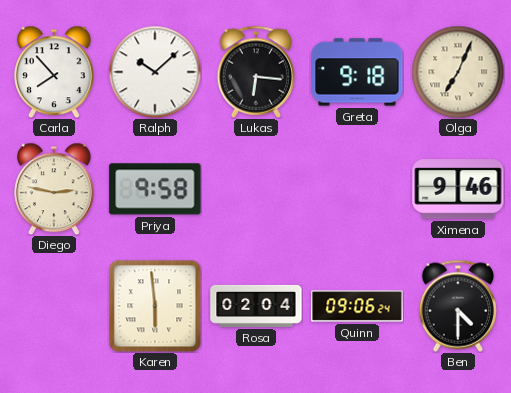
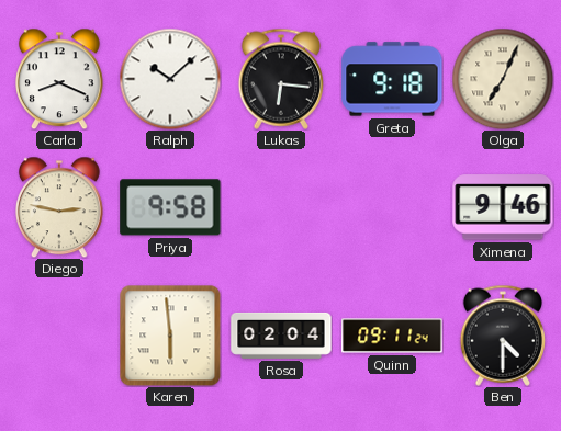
Carla: 7:53 -> 8:19 (60, 79)
Quinn: 09:06 -> 09:11 (392, 336)
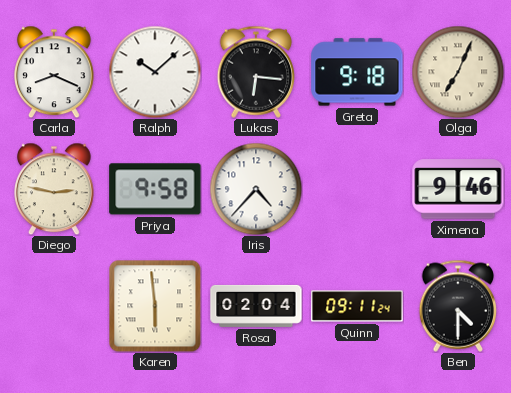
Iris: none -> 4:37 (256, 189)
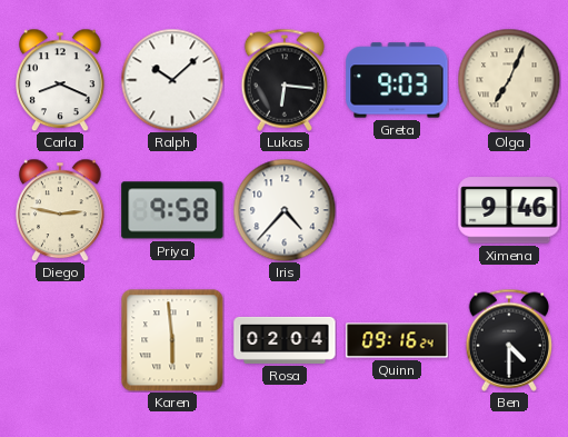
Greta: 9:18 -> 9:03 (397, 80)
Quinn: 09:11 -> 09:16 (397, 340)
